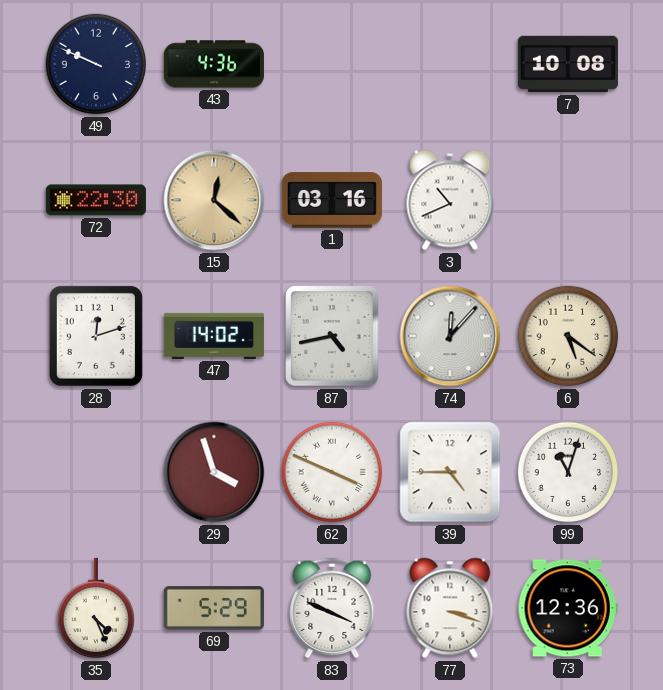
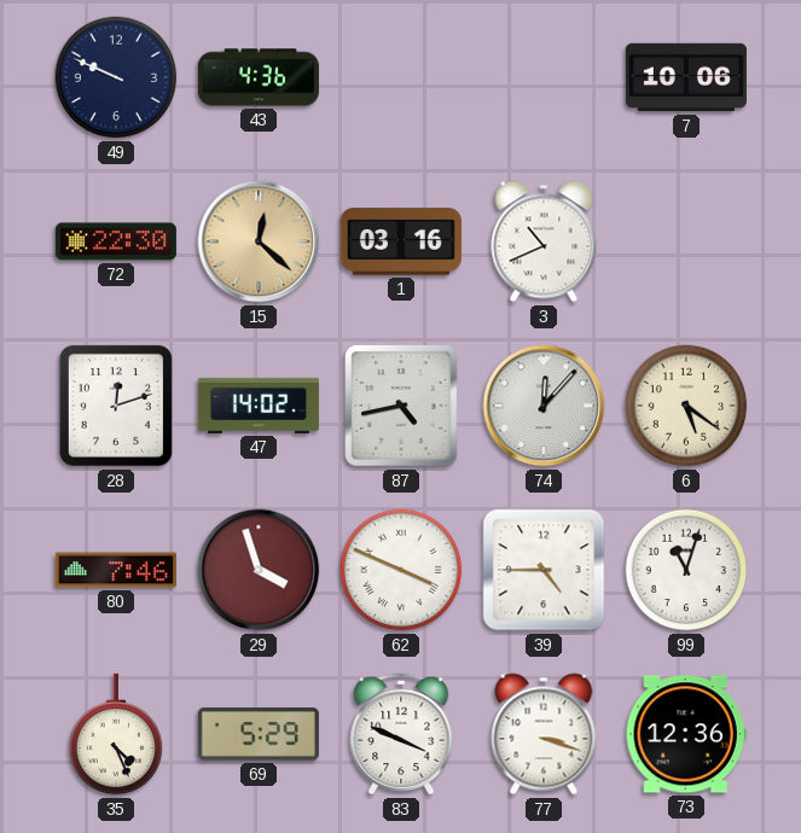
7: 10:08 -> 10:06 (686, 77)
80: none -> 7:46 (116, 570)
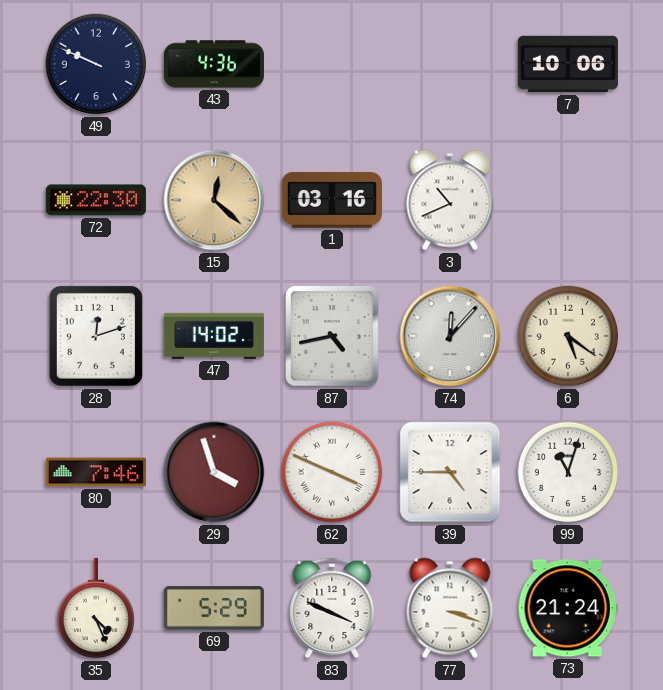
73: 12:36 -> 21:24 (568, 608)
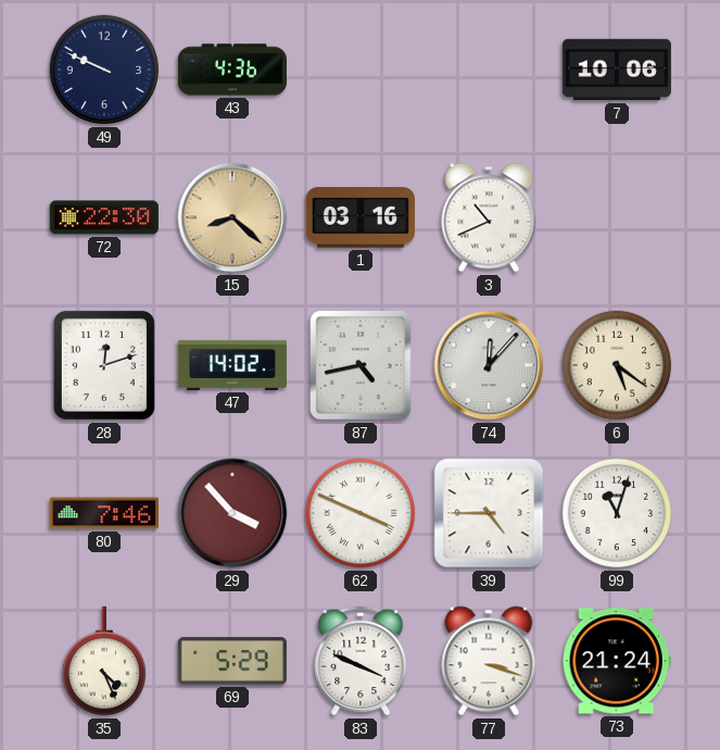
15: 12:22 -> 8:22 (232, 217)
29: 3:57 -> 3:53 (232, 513)
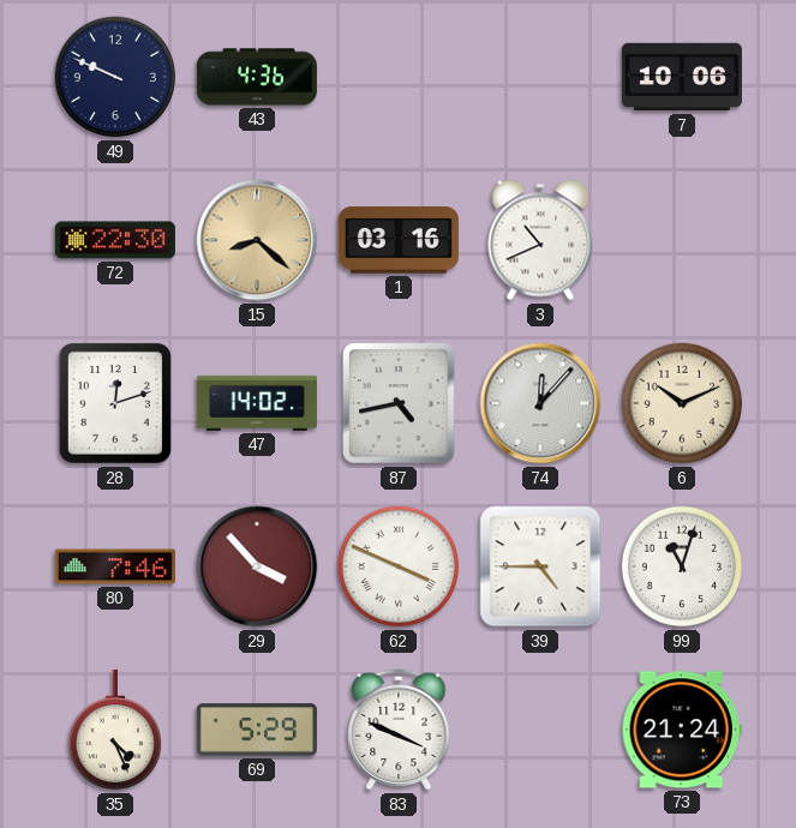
6: 5:21 -> 10:11 (682, 403)
77: 3:18 -> none (489, 661)
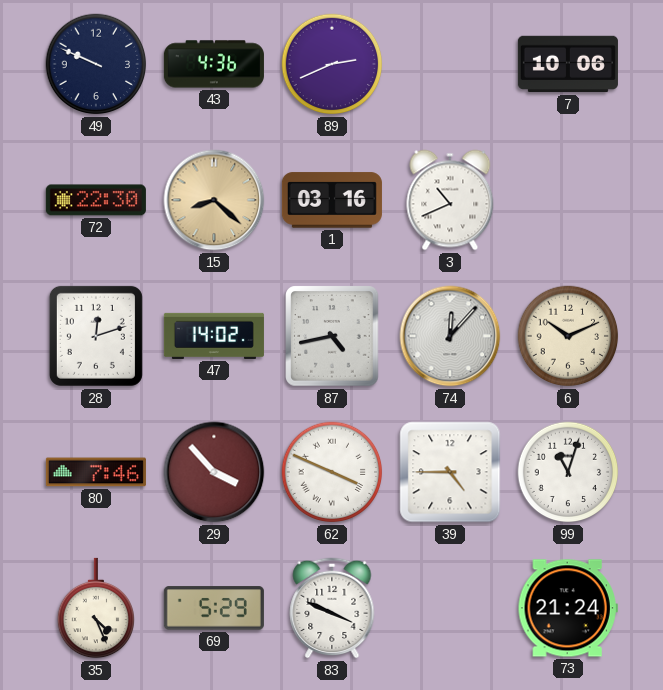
89: none -> 2:41 (332, 64)
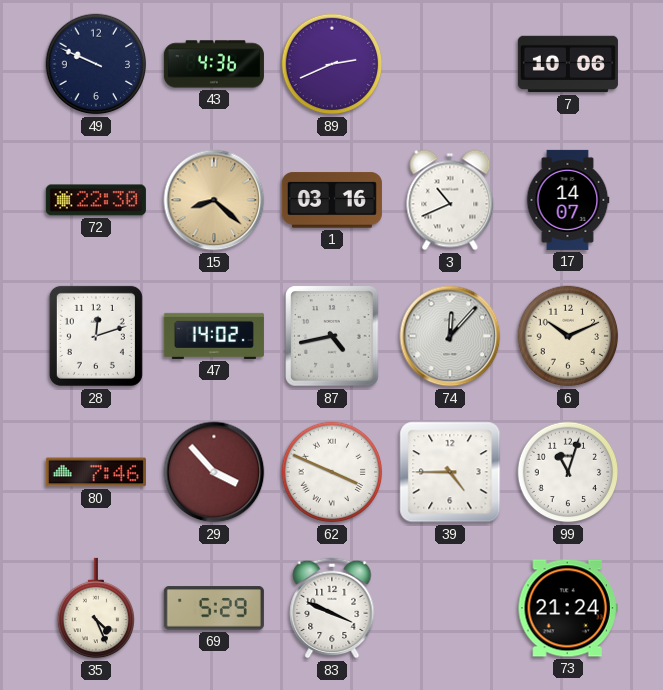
17: none -> 14:07 (568, 200)
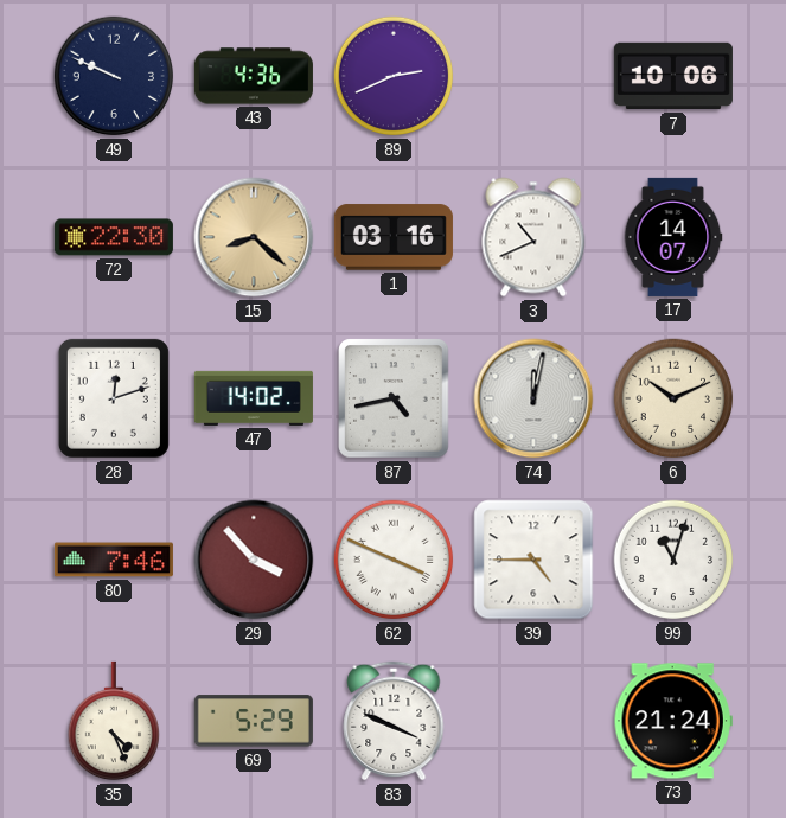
74: 12:07 -> 12:02 (533, 398)
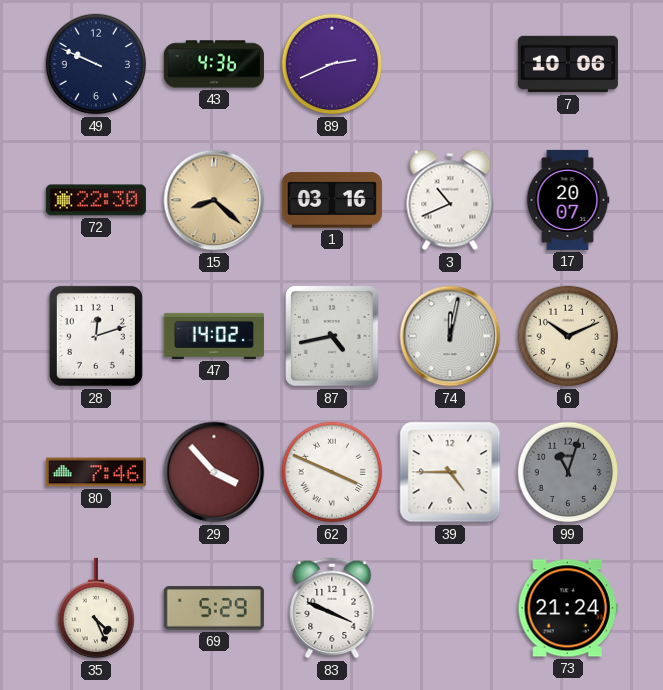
17: 14:07 -> 20:07 (568, 200)
99 dial: white -> grey (568, 472)
